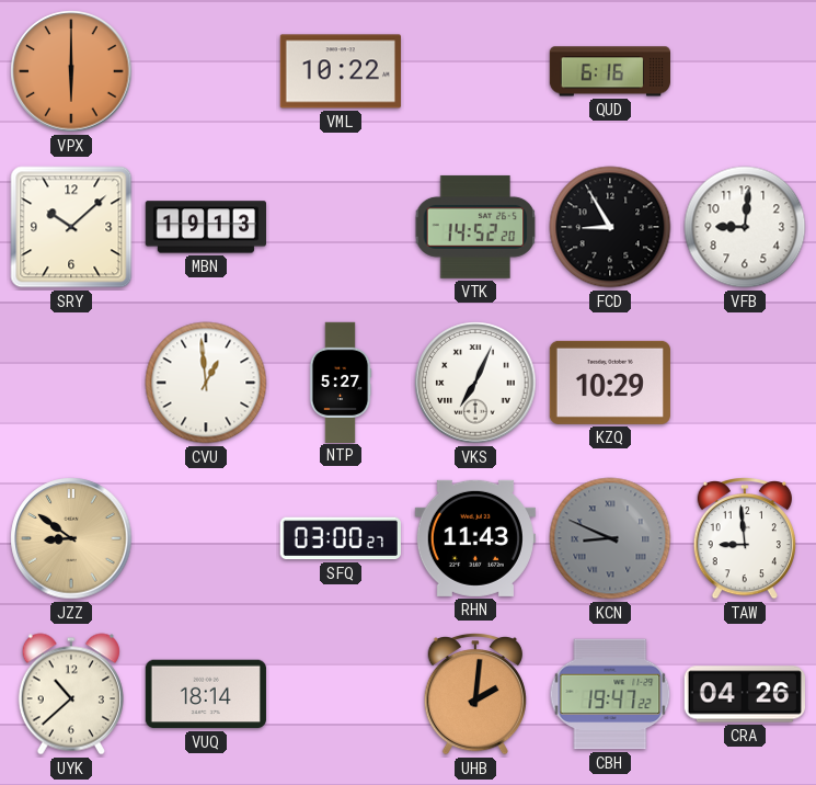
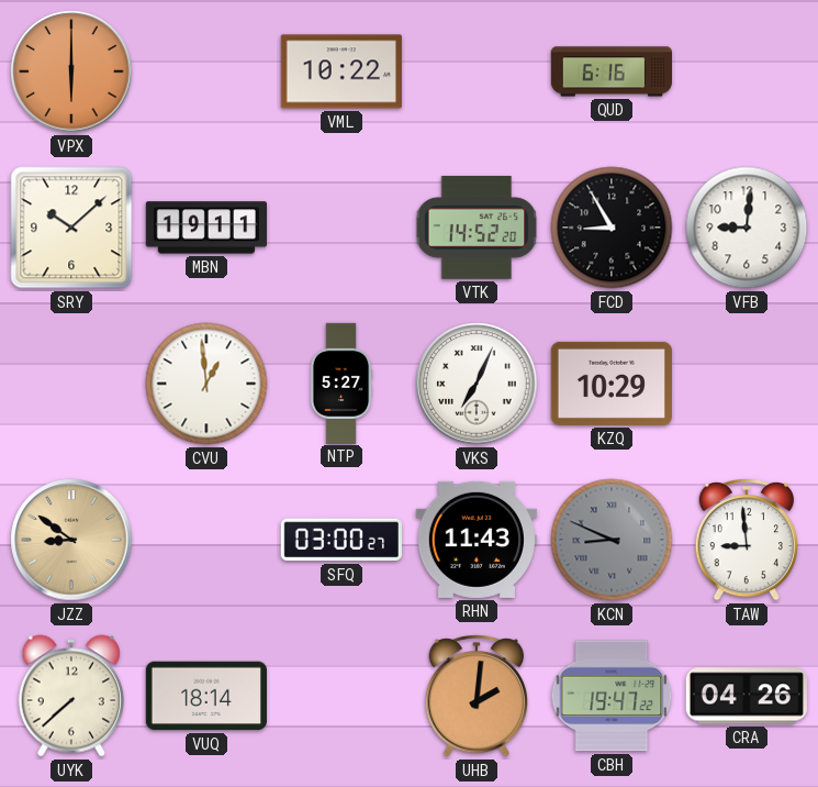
MBN: 19:13 -> 19:11 (205, 228)
UYK: 10:38 -> 7:38 (71, 696)
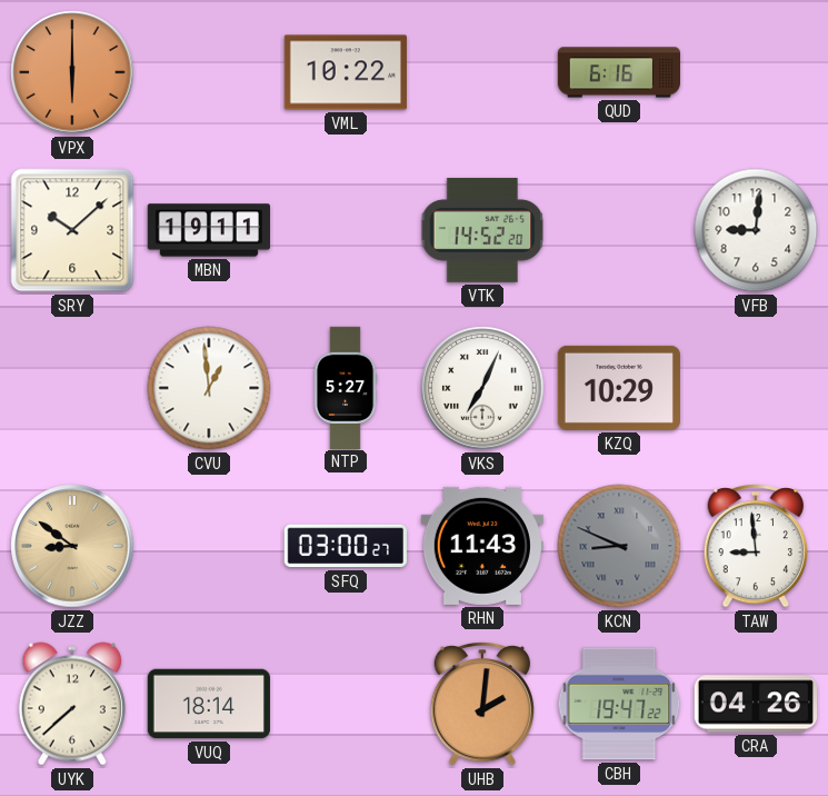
FCD: 8:55 -> none (612, 228)
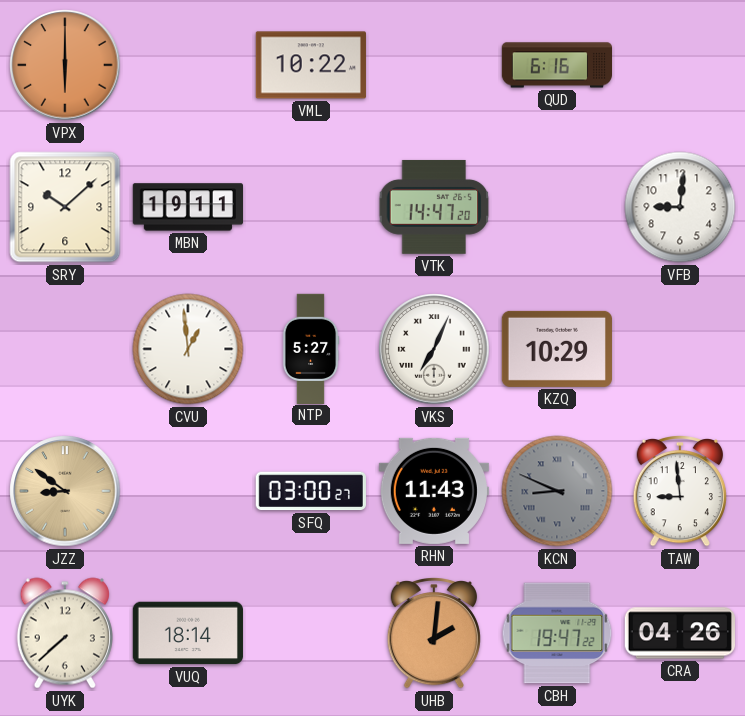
VTK: 14:52 -> 14:47 (434, 207)
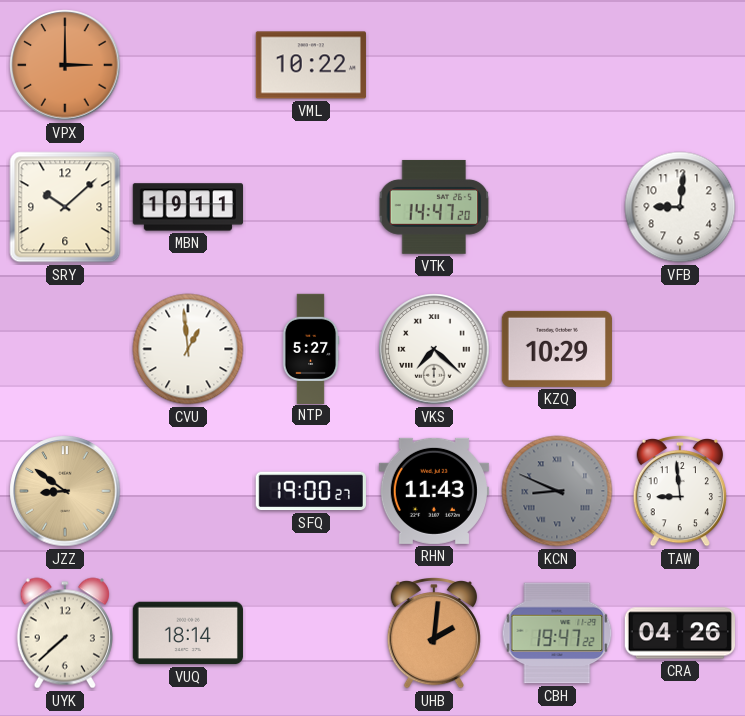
VPX: 6:00 -> 3:00 (65, 65)
QUD: 6:16 -> none (556, 65)
VKS: 7:04 -> 7:22 (434, 349)
SFQ: 03:00 -> 19:00 (311, 491)
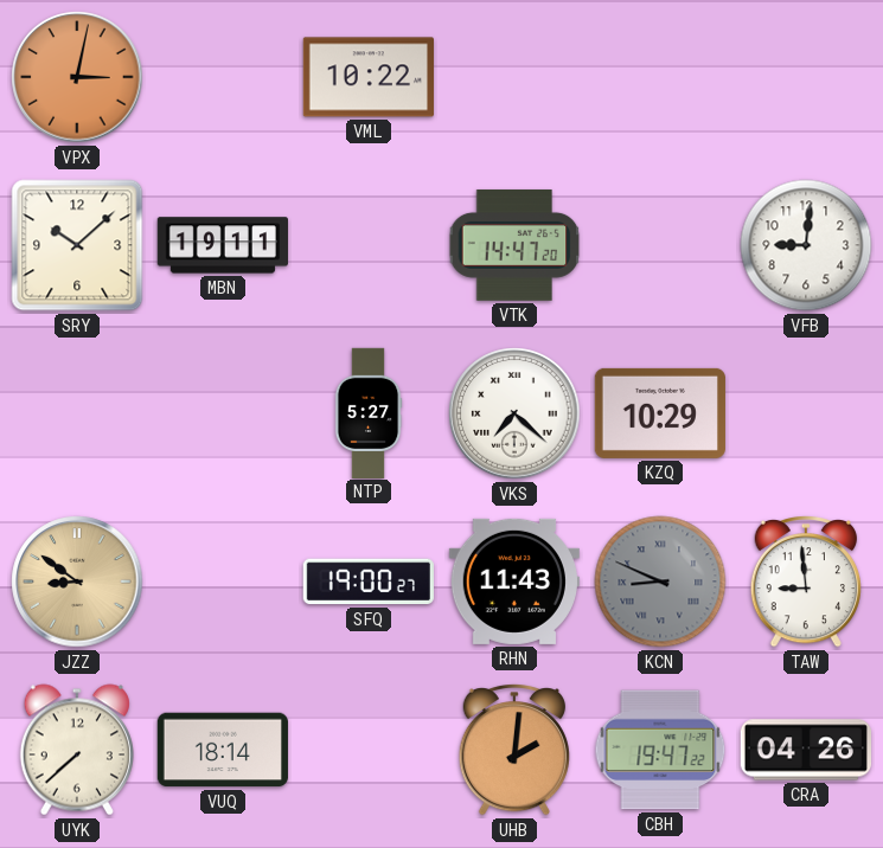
VPX: 3:00 -> 3:02 (77, 77)
CVU: 12:59 -> none (188, 349)
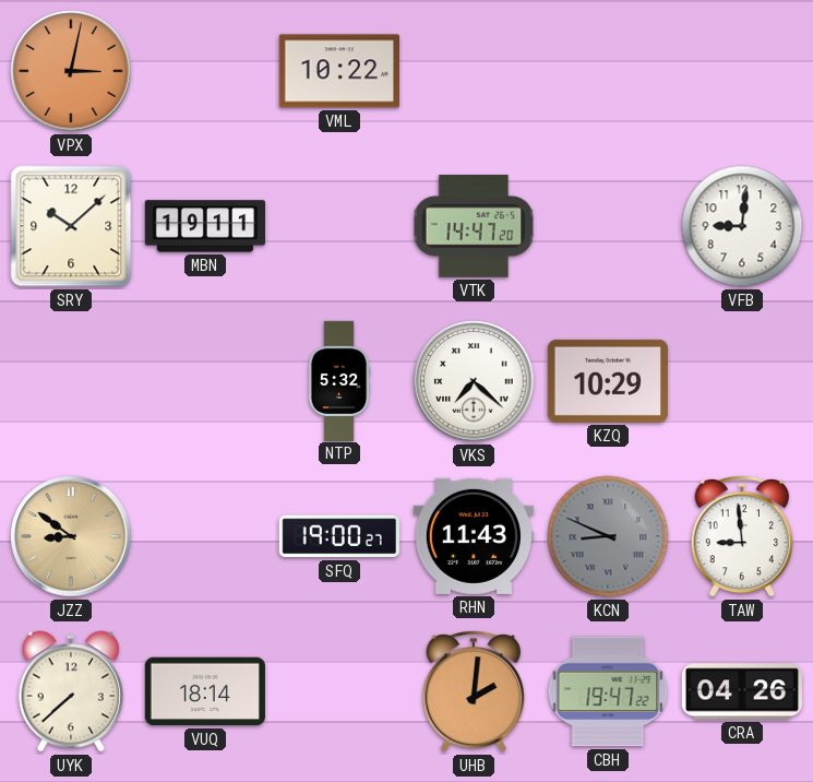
NTP: 5:27 -> 5:32 (339, 380)
